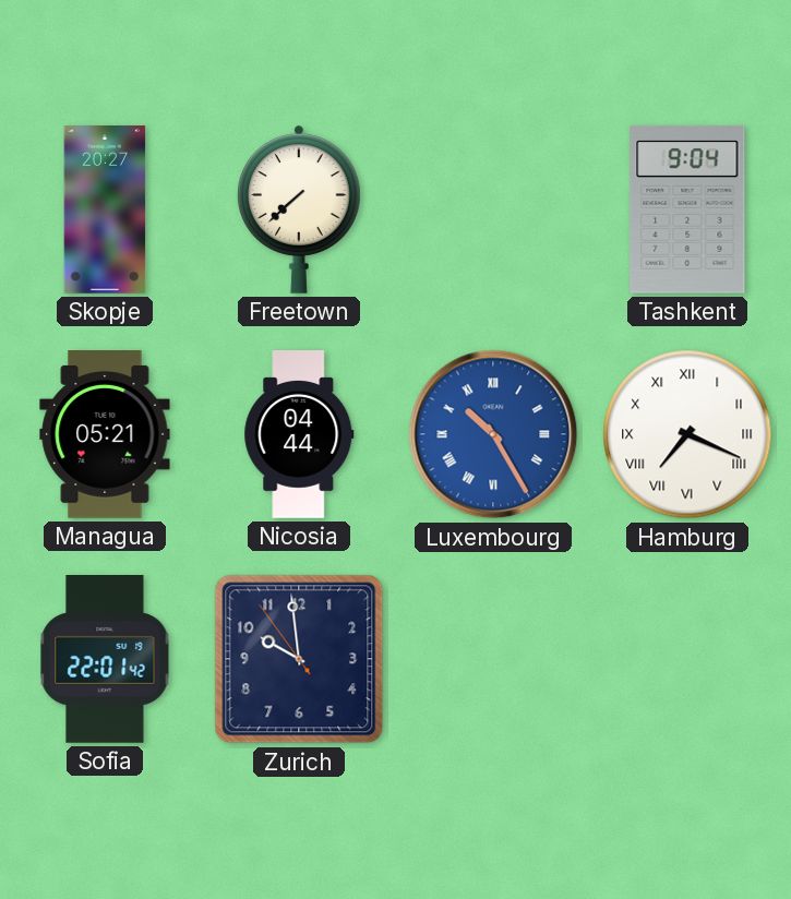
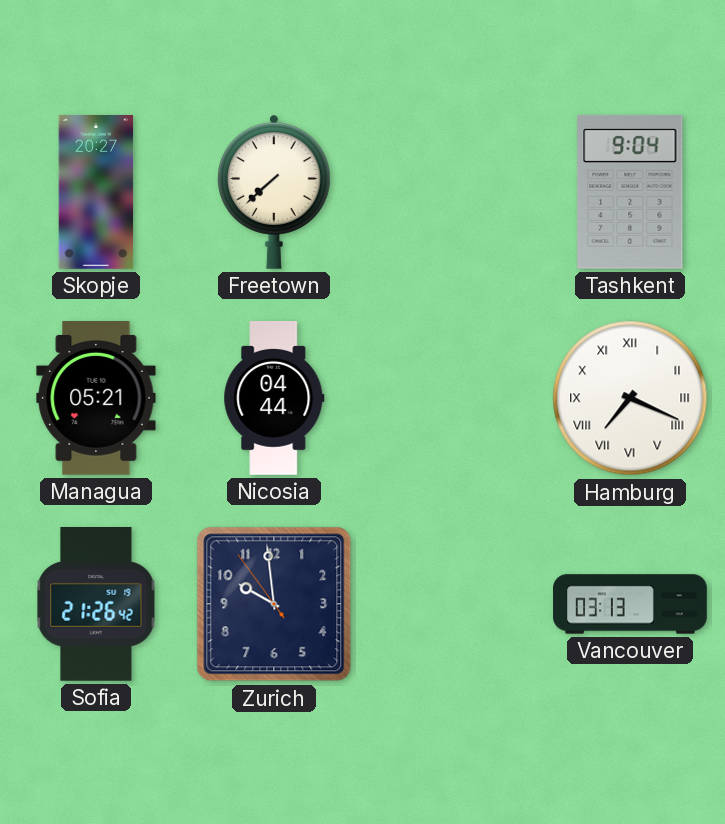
Luxembourg: 10:25 -> none (493, 434)
Sofia: 22:01 -> 21:26 (96, 605)
Vancouver: none -> 03:13 (630, 604)
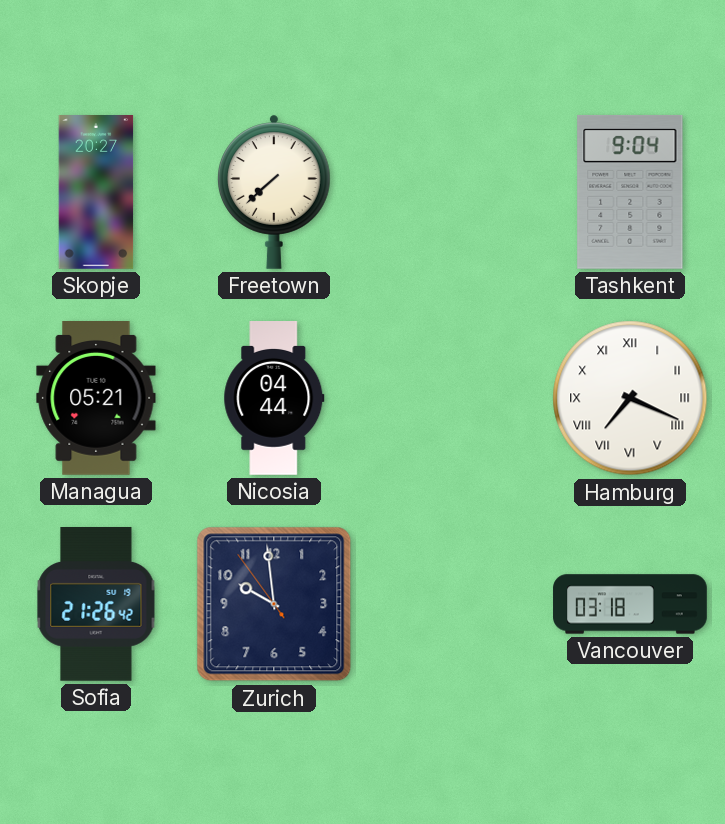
Vancouver: 03:13 -> 03:18 (630, 604)
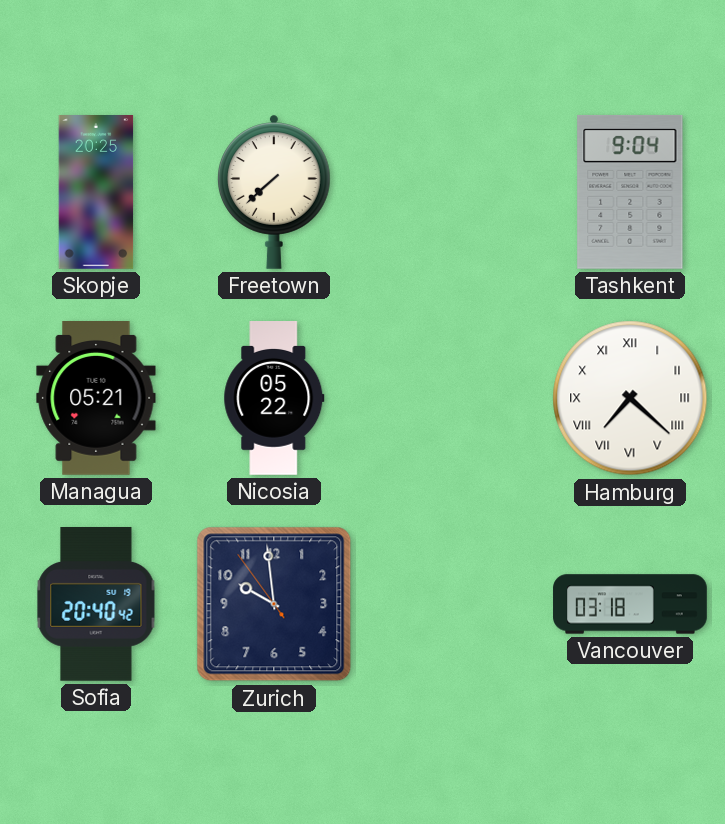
Skopje: 20:27 -> 20:25 (96, 193)
Nicosia: 04:44 -> 05:22 (274, 399)
Hamburg: 7:19 -> 7:22 (630, 398)
Sofia: 21:26 -> 20:40 (96, 605)
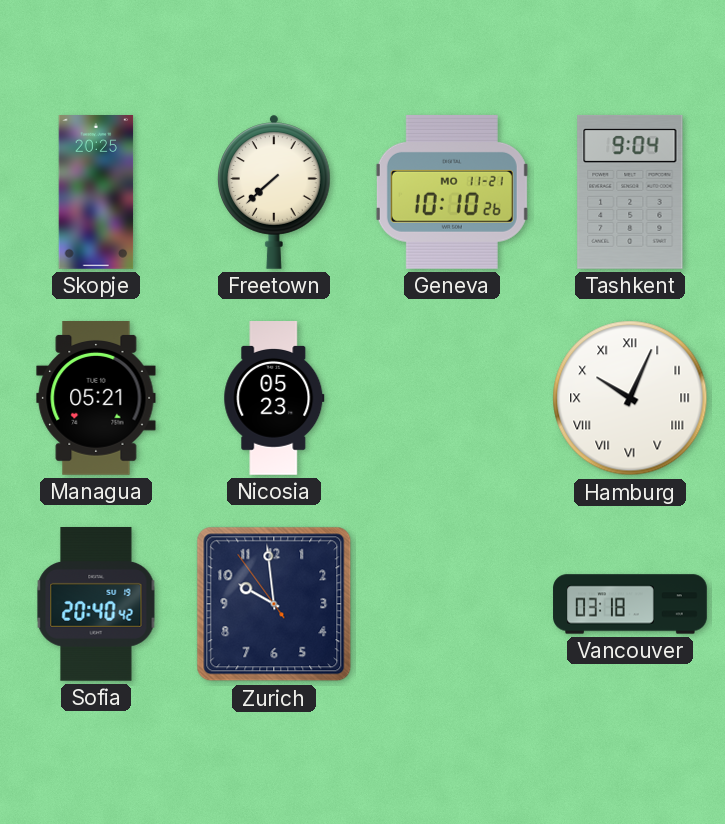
Geneva: none -> 10:10 (452, 192)
Nicosia: 05:22 -> 05:23 (274, 399)
Hamburg: 7:22 -> 10:04 (630, 398)
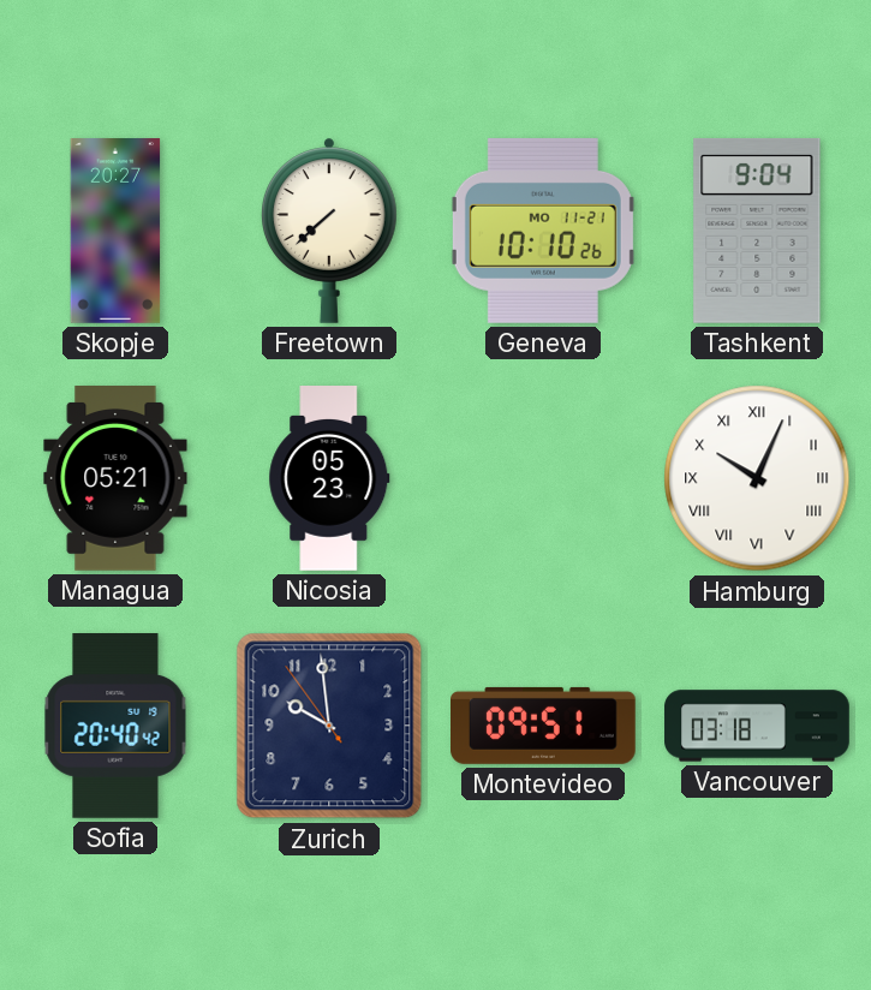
Skopje: 20:25 -> 20:27 (115, 232)
Montevideo: none -> 09:51 (544, 726)
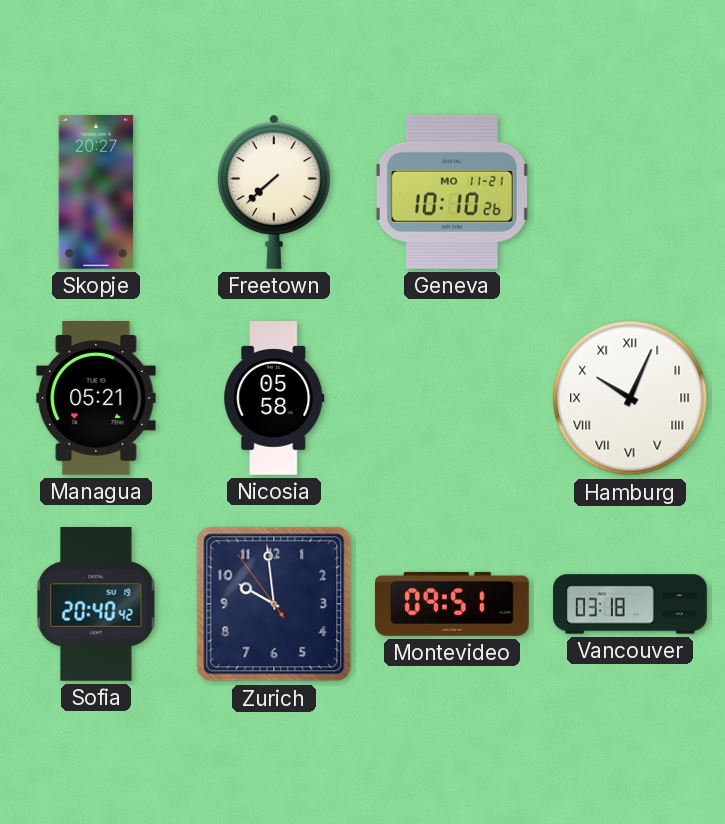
Tashkent: 9:04 -> none (757, 231)
Nicosia: 05:23 -> 05:58 (274, 399)
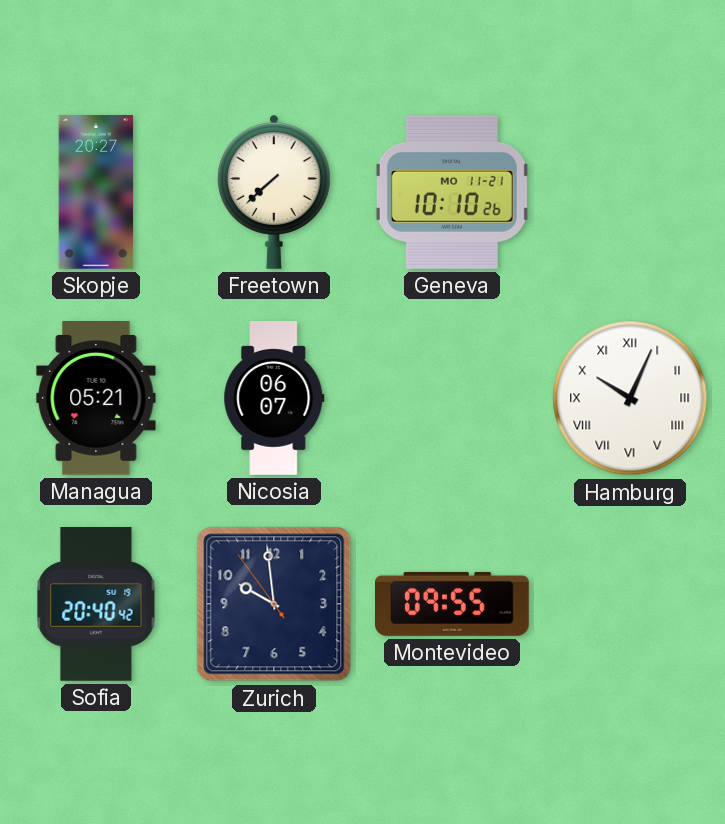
Nicosia: 05:58 -> 06:07 (274, 399)
Montevideo: 09:51 -> 09:55 (453, 604)
Vancouver: 03:18 -> none (630, 604)
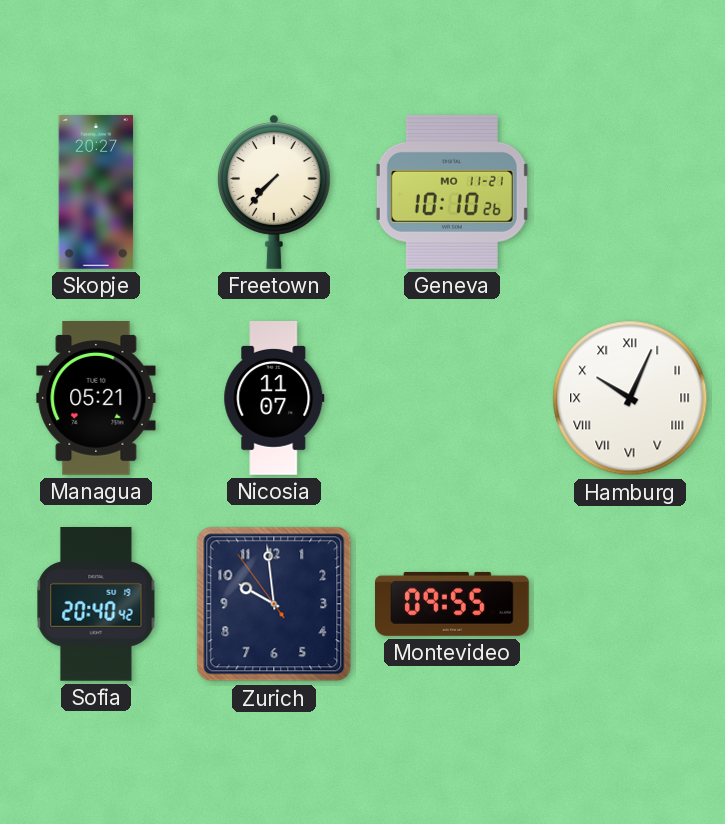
Freetown: 7:38 -> 7:37 (275, 192)
Nicosia: 06:07 -> 11:07 (274, 399)
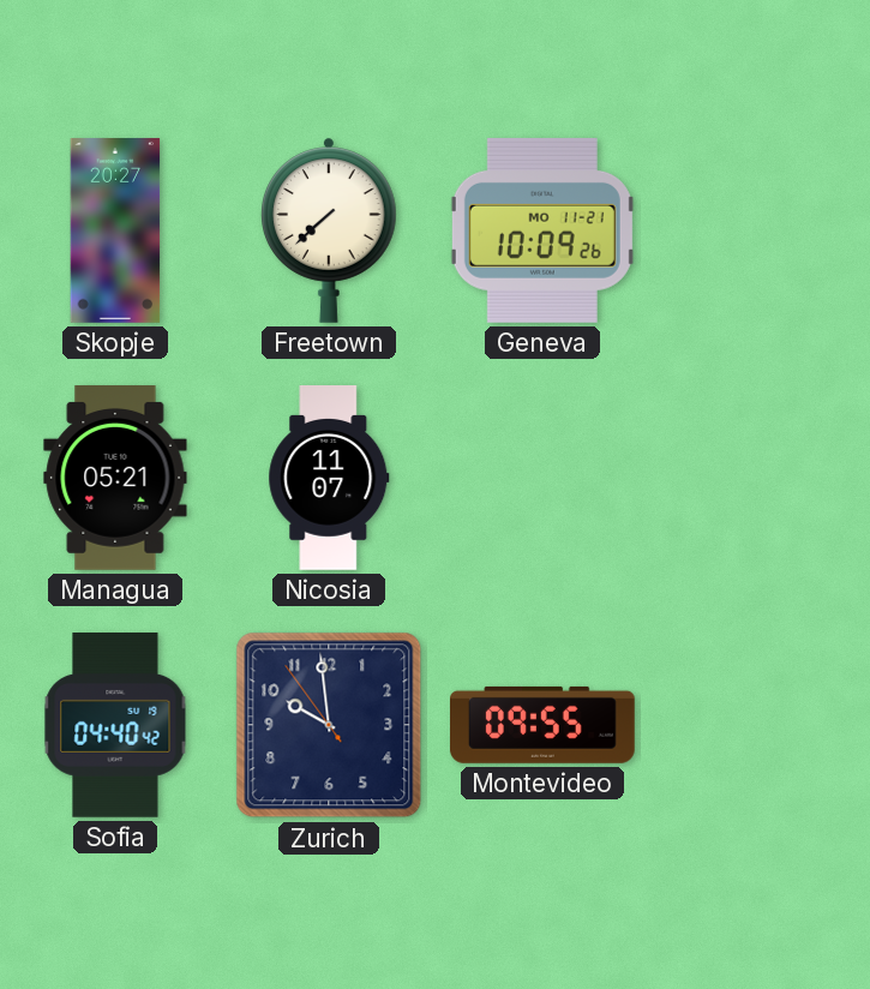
Freetown: 7:37 -> 7:38 (330, 230)
Geneva: 10:10 -> 10:09 (542, 230)
Hamburg: 10:04 -> none (630, 398)
Sofia: 20:40 -> 04:40 (115, 726)
